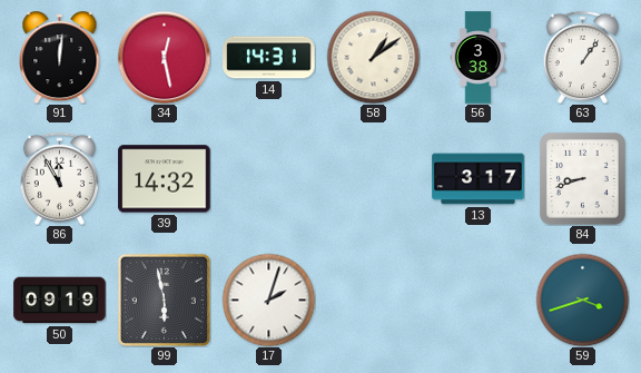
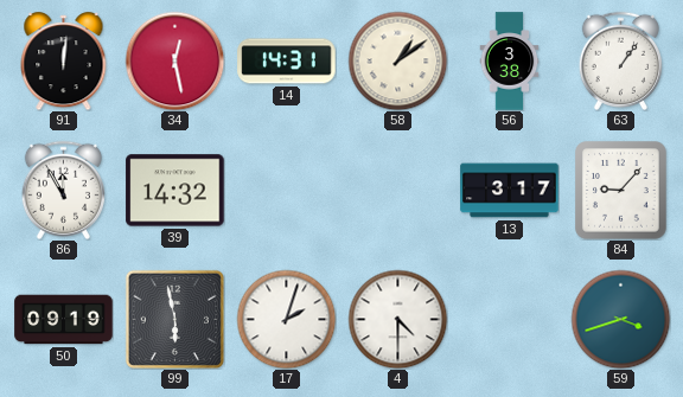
84: 8:42 -> 9:07 (621, 191)
4: none -> 4:30 (397, 319)
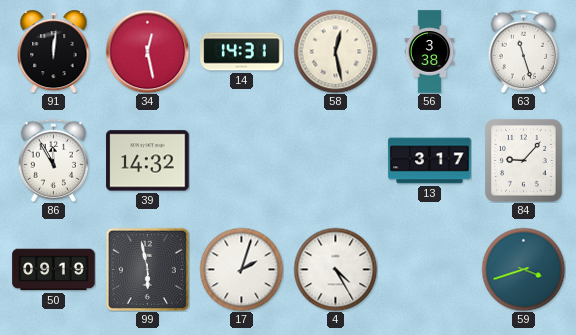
58: 1:09 -> 12:28 (335, 51)
63: 1:06 -> 11:27 (523, 51)
4: 4:30 -> 4:25 (335, 269)
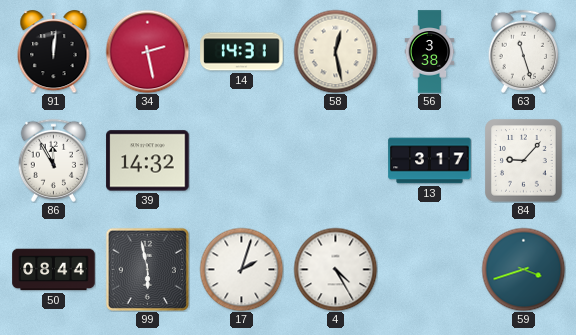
34: 12:28 -> 2:28 (147, 51)
50: 09:19 -> 08:44 (54, 270)
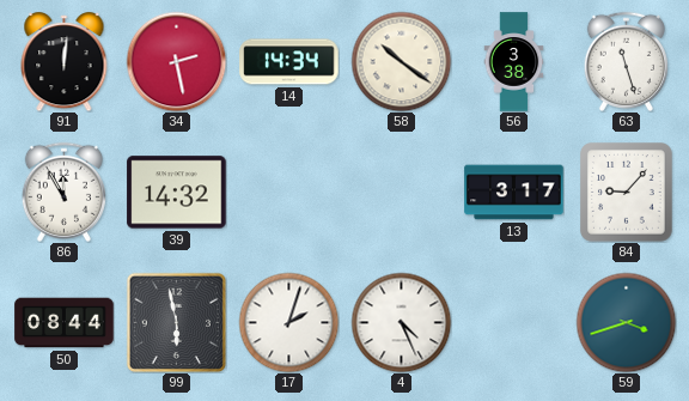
14: 14:31 -> 14:34 (289, 62)
58: 12:28 -> 10:21 (401, 61)
4: 4:25 -> 4:26 (401, 322)
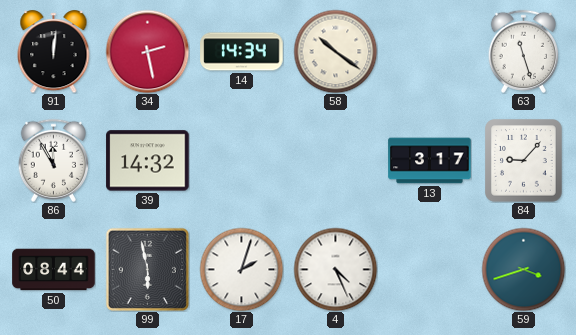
56: 3:38 -> none (514, 62)
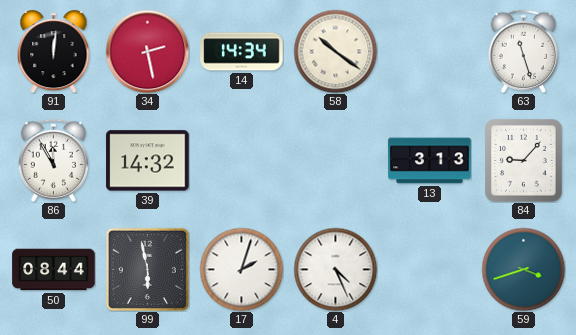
13: 3:17 -> 3:13 (430, 161)
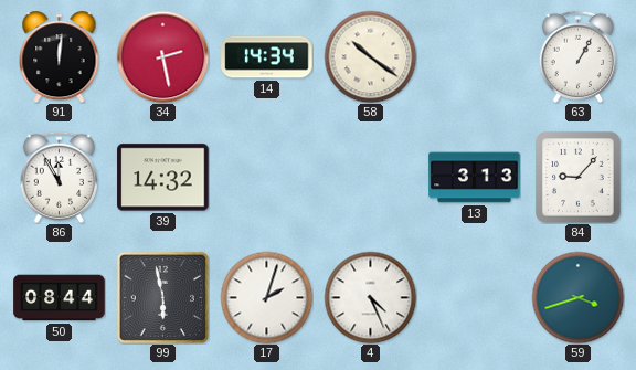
63: 11:27 -> 1:05 (577, 56)
